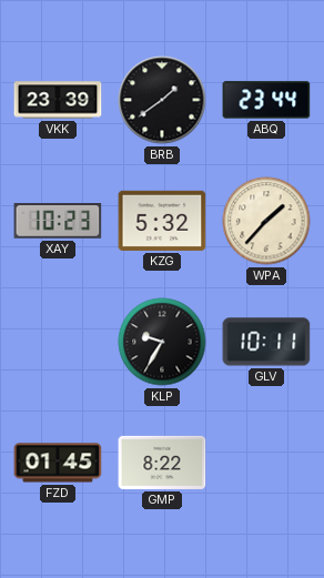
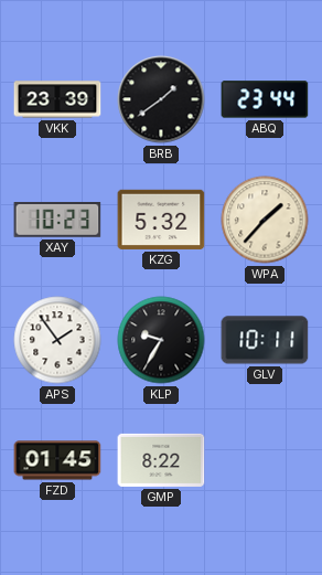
APS: none -> 1:54 (57, 340)
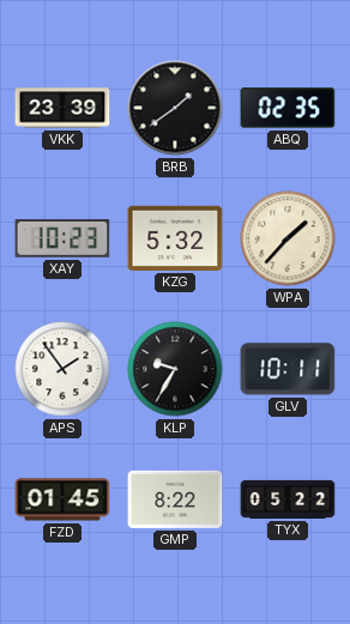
ABQ: 23:44 -> 02:35 (288, 108)
TYX: none -> 05:22 (288, 499)
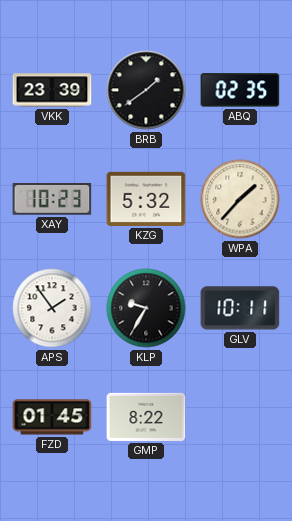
TYX: 05:22 -> none (288, 499)
